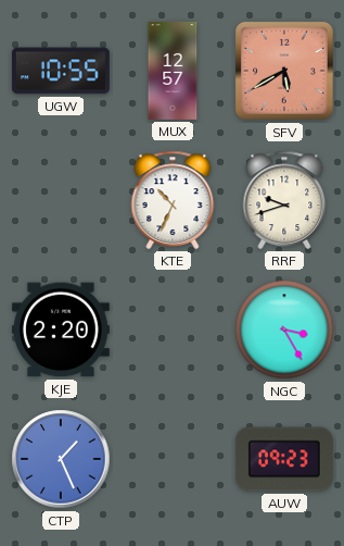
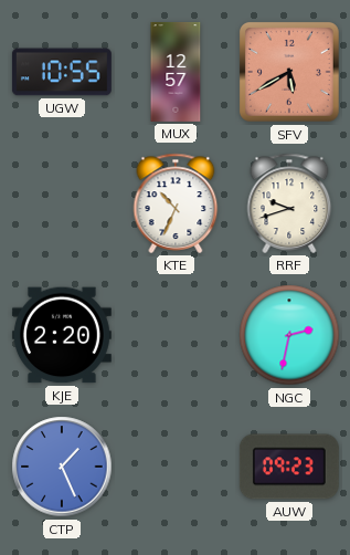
NGC: 3:25 -> 2:32 (289, 335)
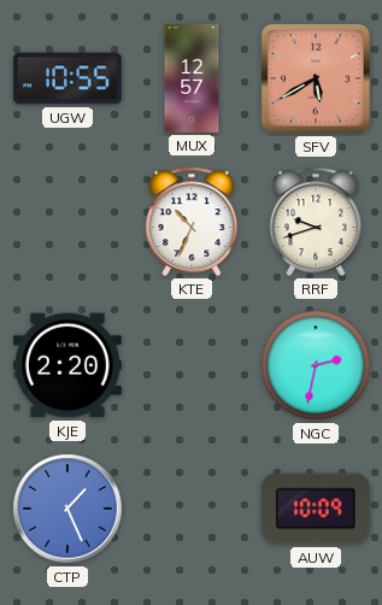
AUW: 09:23 -> 10:09 (316, 509)
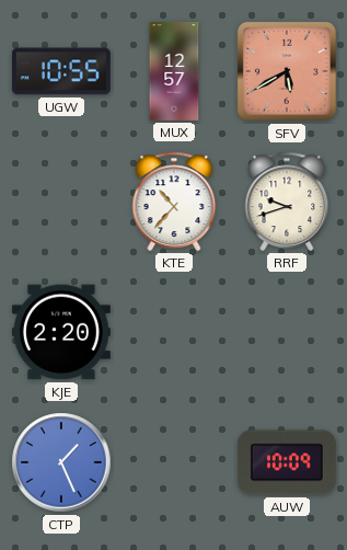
KTE: 10:34 -> 10:37 (174, 202)
NGC: 2:32 -> none (316, 365)
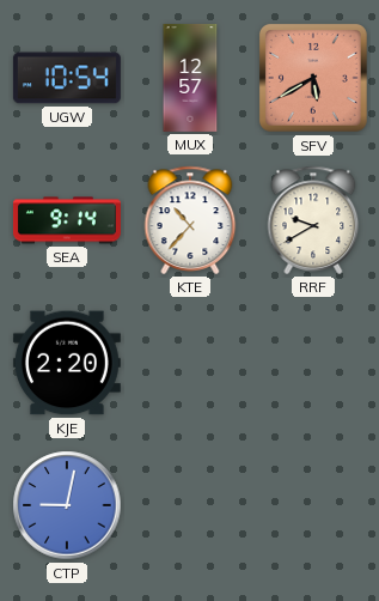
UGW: 10:55 -> 10:54 (67, 78)
SEA: none -> 9:14 (67, 220)
RRF: 9:42 -> 9:40 (313, 220)
CTP: 1:26 -> 9:02 (67, 505)
AUW: 10:09 -> none (287, 462)
